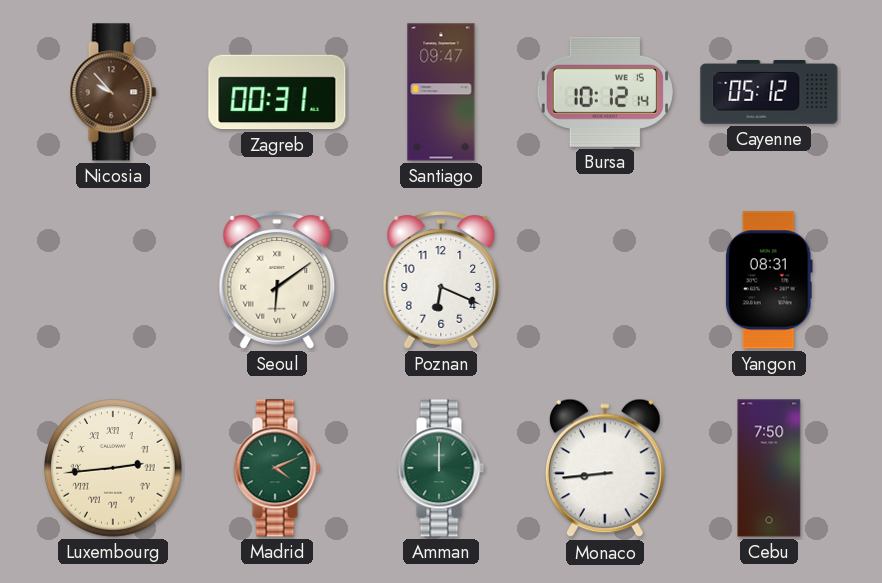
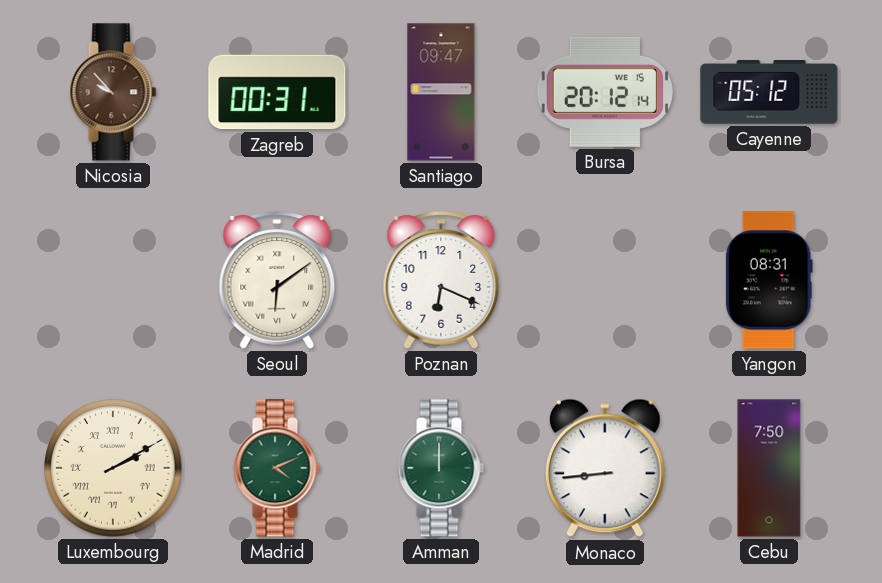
Bursa: 10:12 -> 20:12 (605, 92)
Luxembourg: 2:44 -> 2:10 (113, 468)
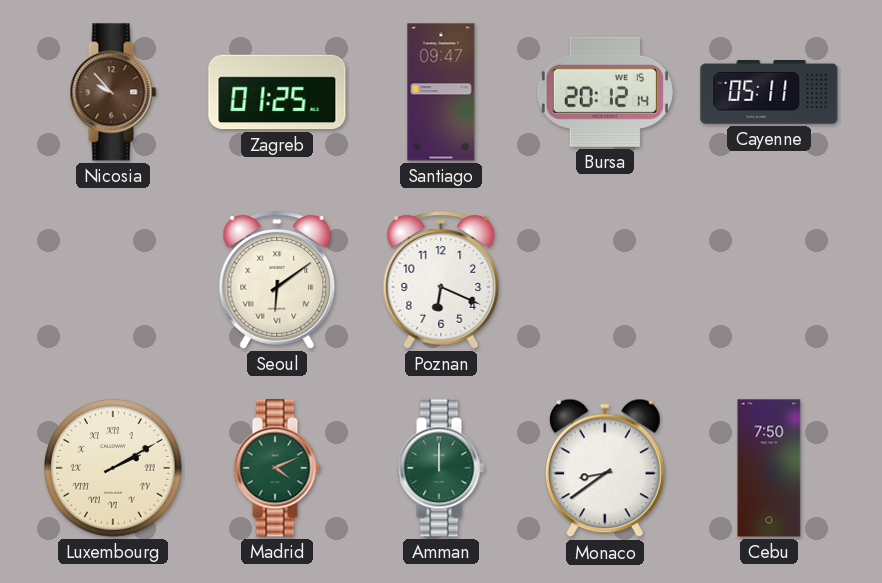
Zagreb: 00:31 -> 01:25 (277, 92)
Cayenne: 05:12 -> 05:11 (769, 93)
Yangon: 08:31 -> none (769, 280)
Monaco: 8:44 -> 8:39 (605, 468)
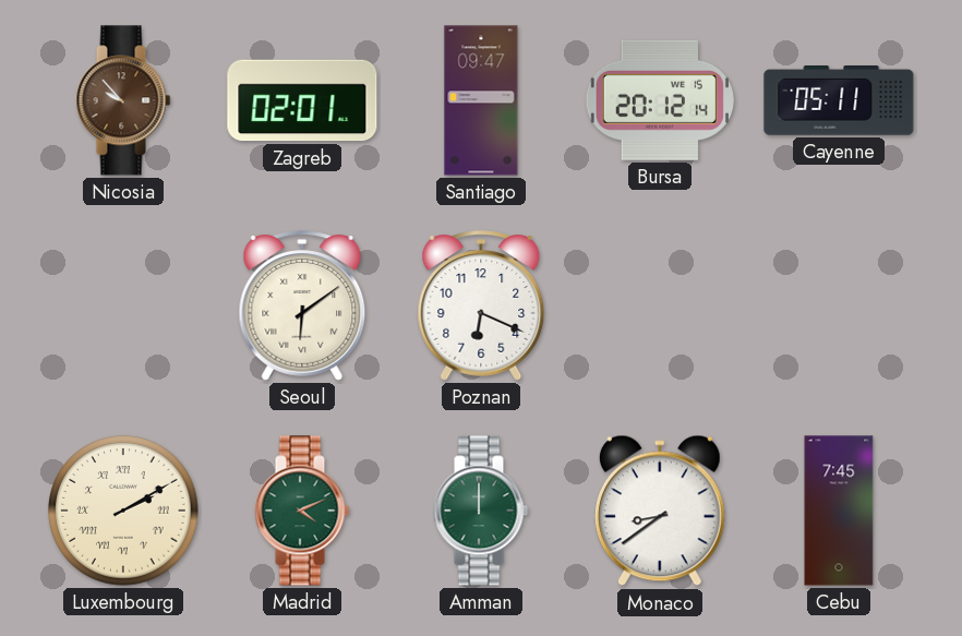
Zagreb: 01:25 -> 02:01 (302, 100)
Cebu: 7:50 -> 7:45 (839, 511)
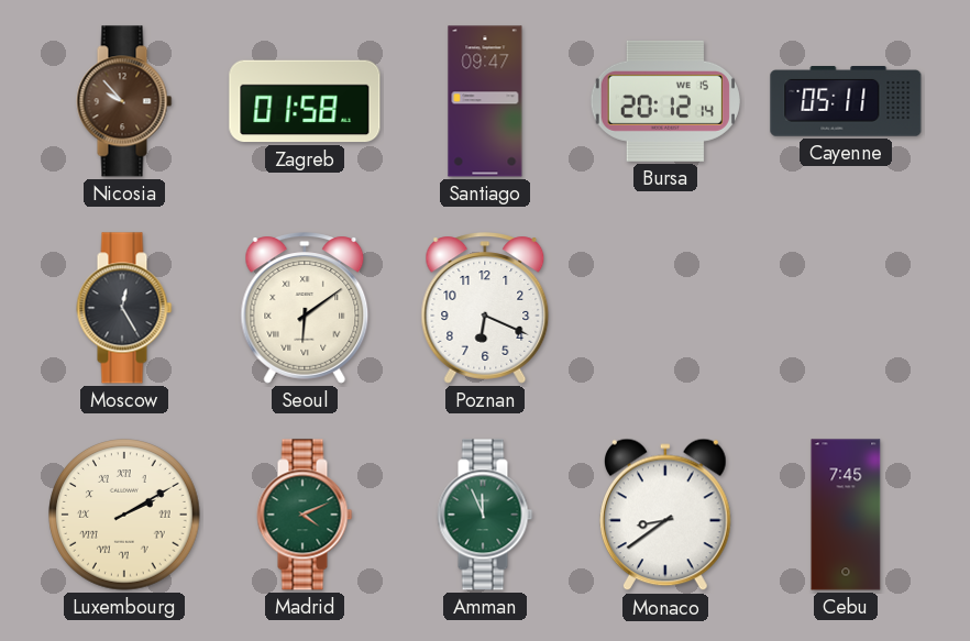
Zagreb: 02:01 -> 01:58 (305, 101)
Moscow: none -> 12:25 (124, 308)
Amman: 12:00 -> 11:56 (485, 515)
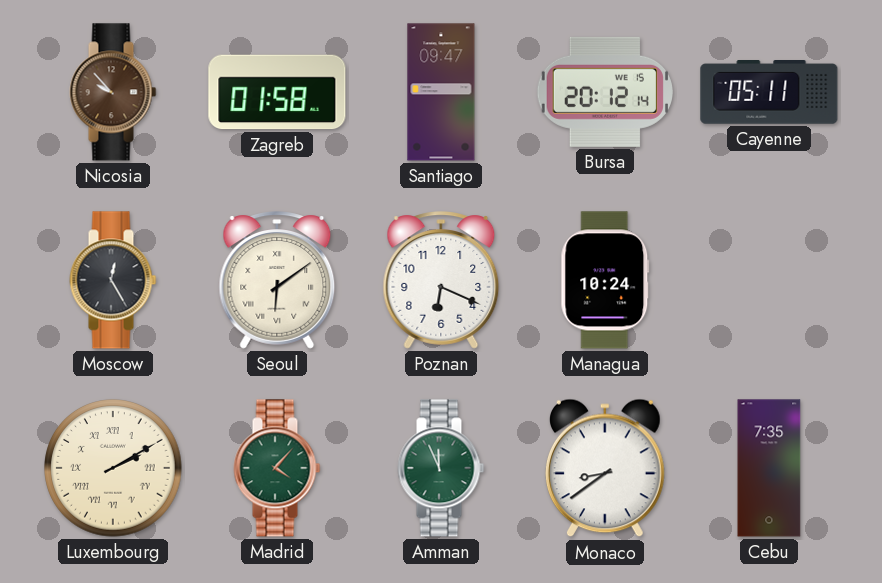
Managua: none -> 10:24 (605, 280)
Madrid: 4:11 -> 4:07 (277, 468)
Cebu: 7:45 -> 7:35 (769, 468)
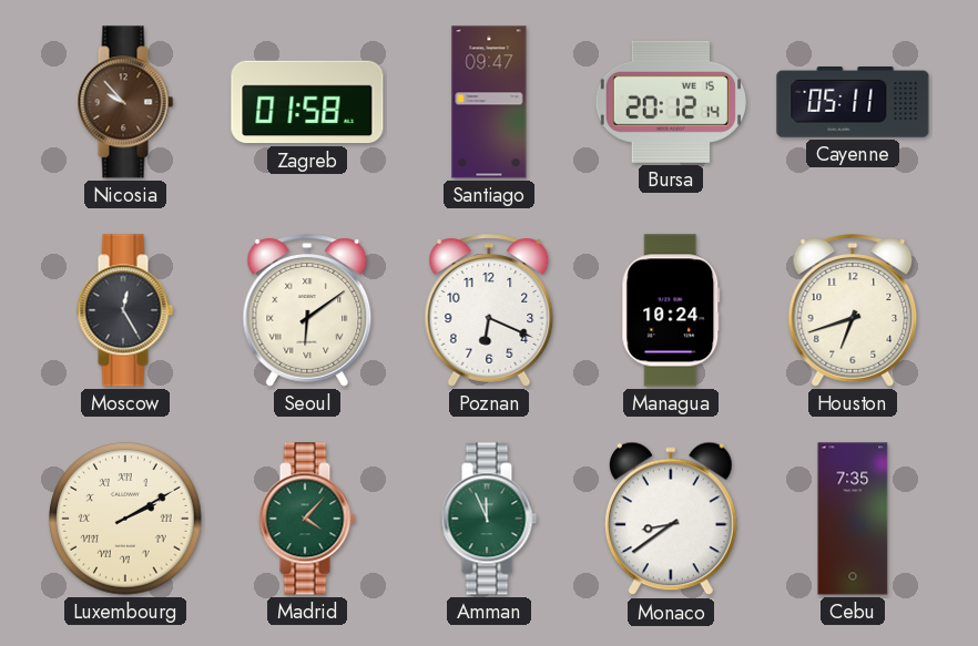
Houston: none -> 6:42 (853, 310)
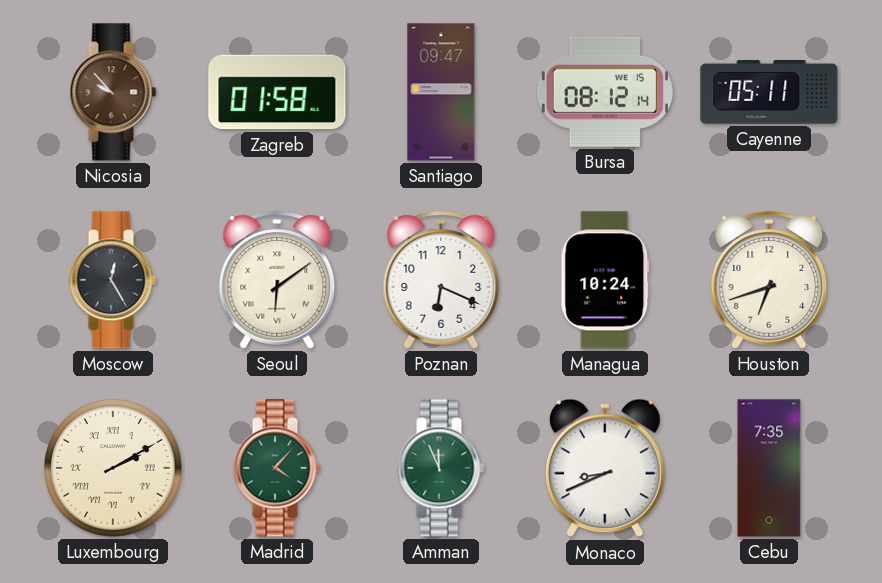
Bursa: 20:12 -> 08:12 (605, 92)
Monaco: 8:39 -> 8:41 (605, 468)
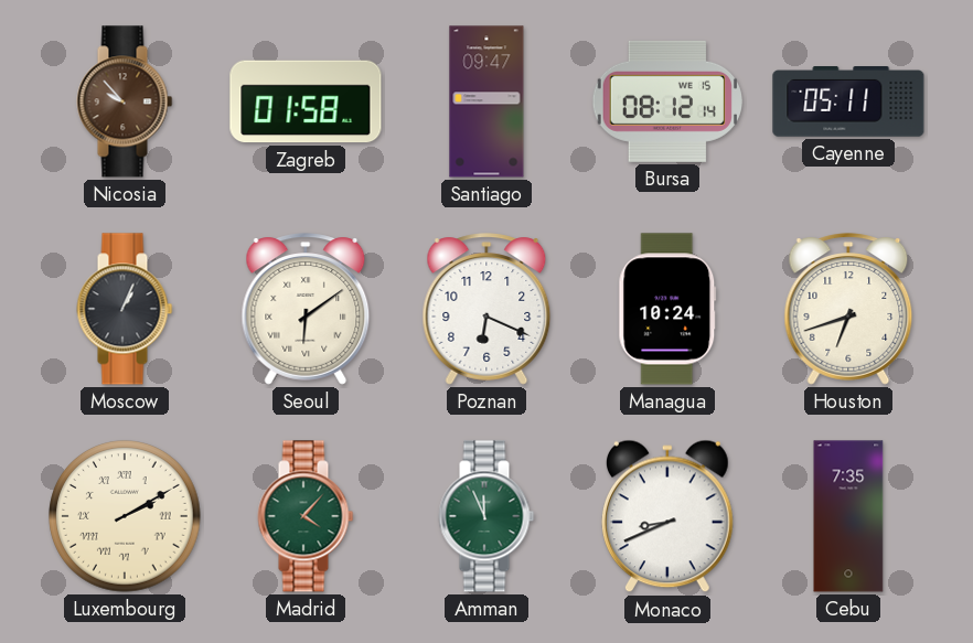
Moscow: 12:25 -> 1:04 (125, 309)
